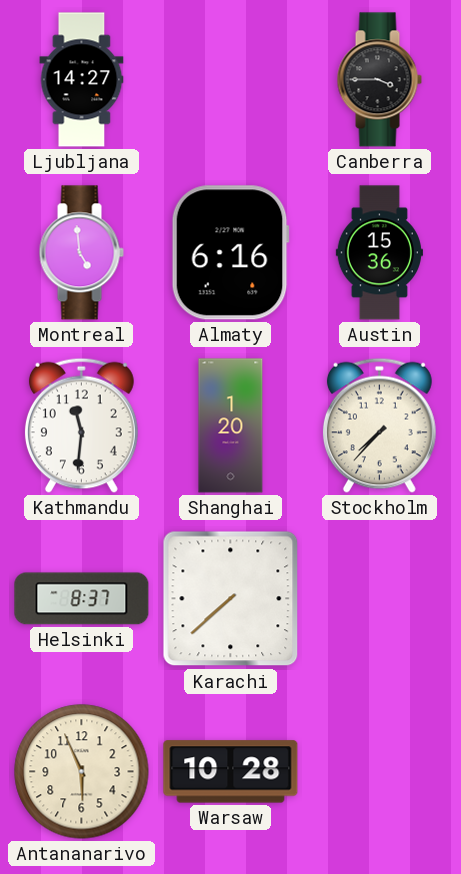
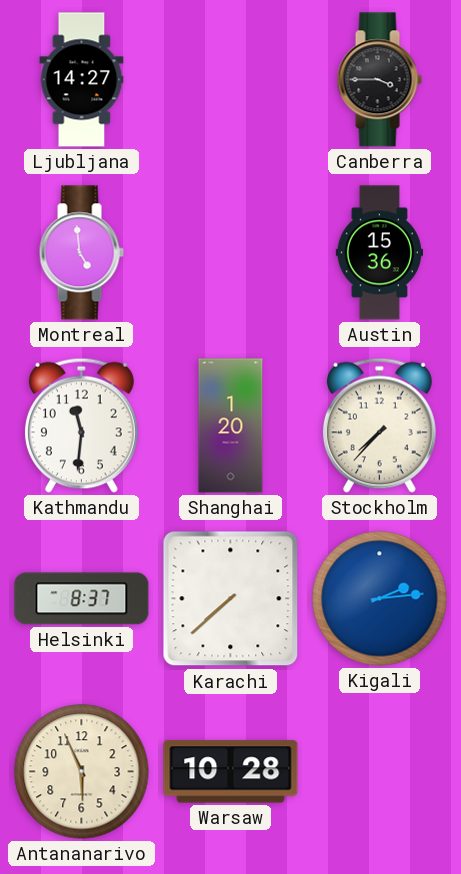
Almaty: 6:16 -> none (230, 253)
Kigali: none -> 2:14 (380, 599)
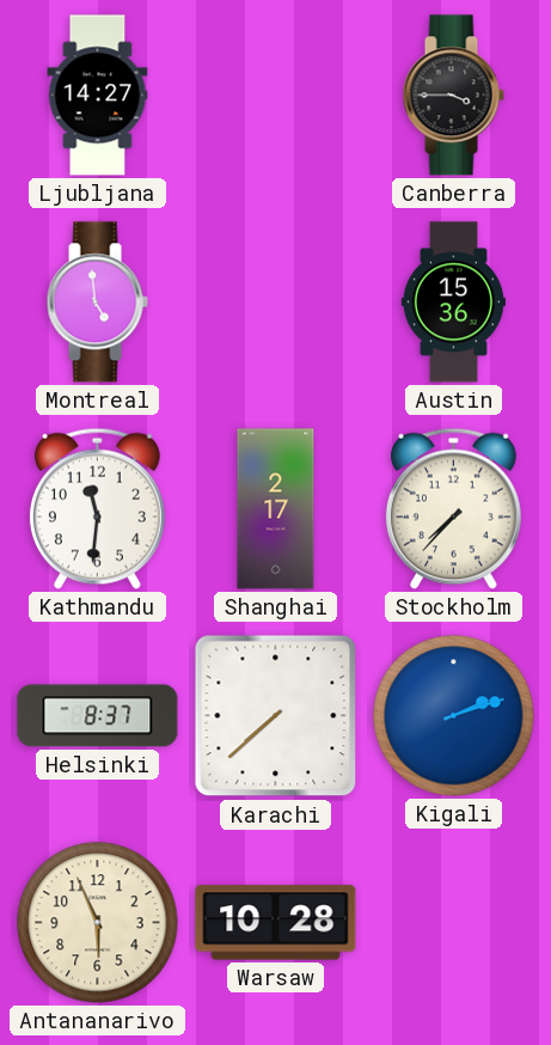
Shanghai: 1:20 -> 2:17 (276, 509)
Kigali: 2:14 -> 2:12 (454, 716)
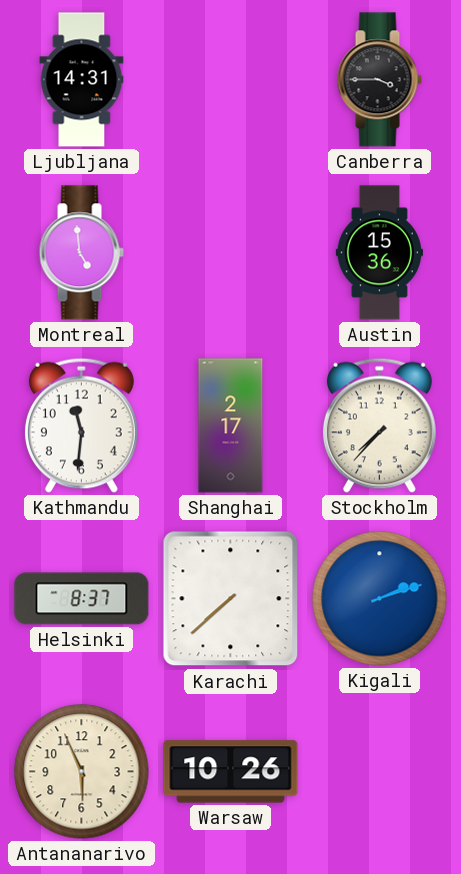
Ljubljana: 14:27 -> 14:31 (82, 80)
Warsaw: 10:28 -> 10:26 (231, 772)
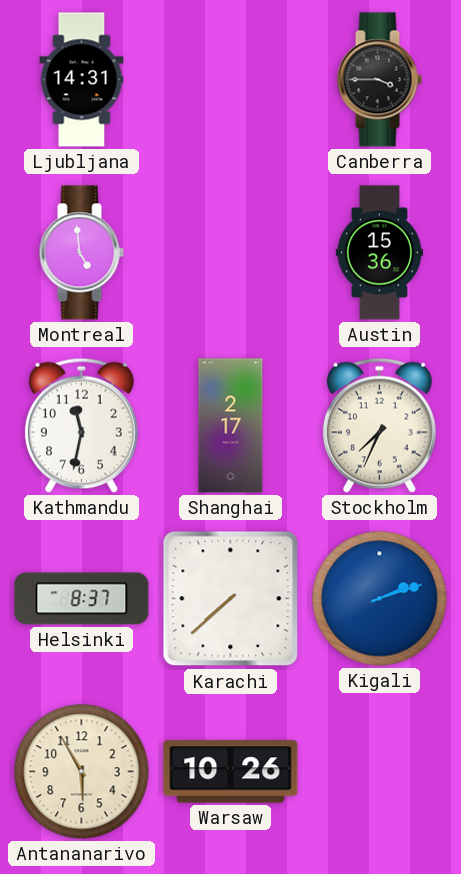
Kathmandu: 11:31 -> 11:32 (81, 425)
Stockholm: 7:37 -> 7:34 (379, 425)
Antananarivo: 5:56 -> 5:55 (82, 772)
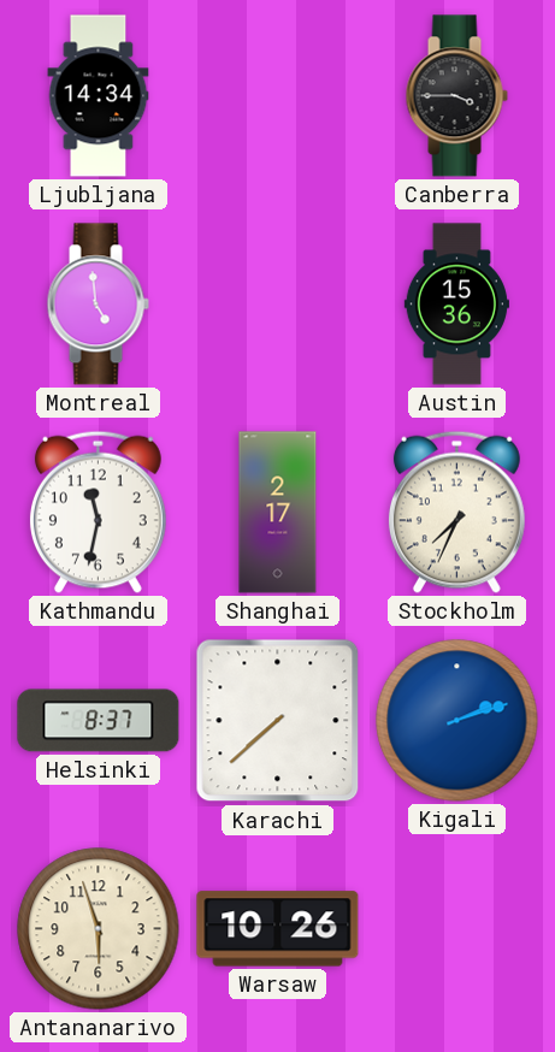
Ljubljana: 14:31 -> 14:34 (99, 96)
Antananarivo: 5:55 -> 5:57 (99, 929)
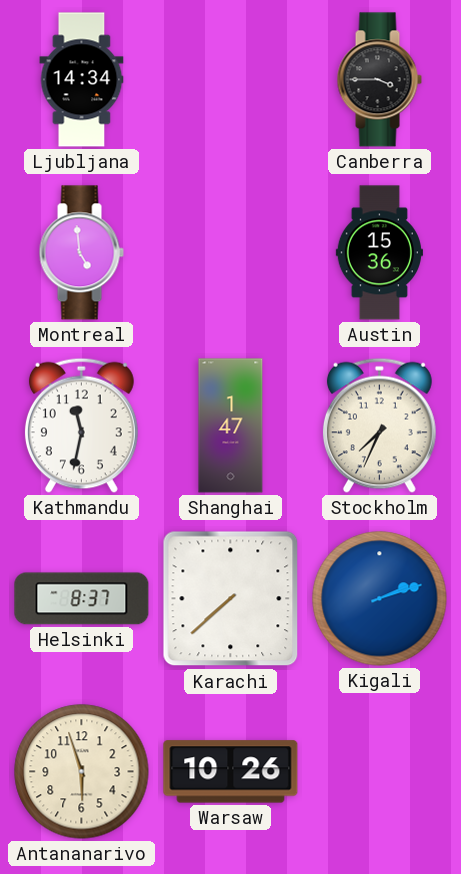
Shanghai: 2:17 -> 1:47 (231, 426)
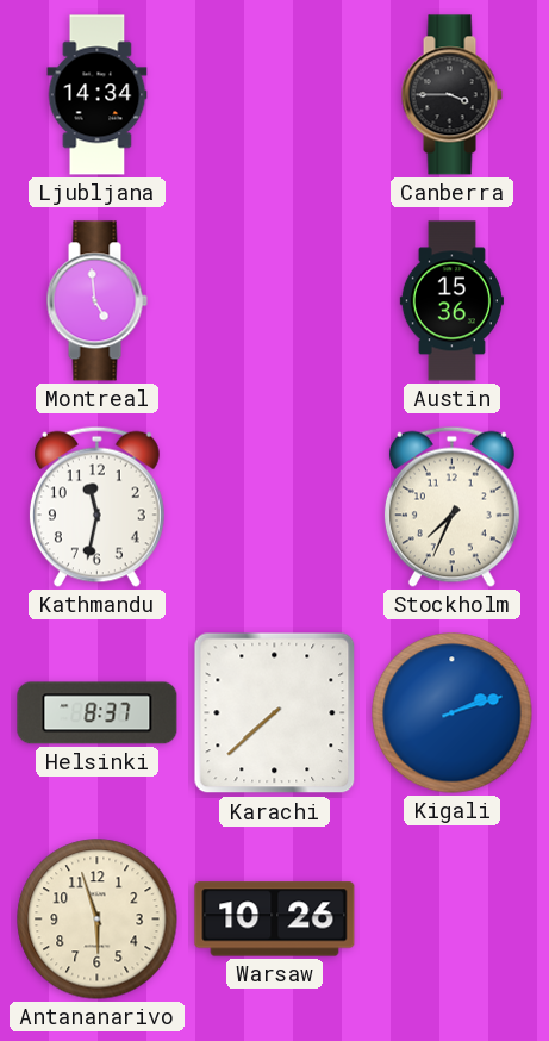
Shanghai: 1:47 -> none (231, 426)
